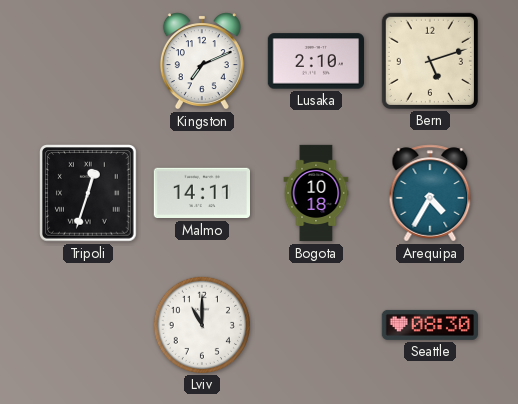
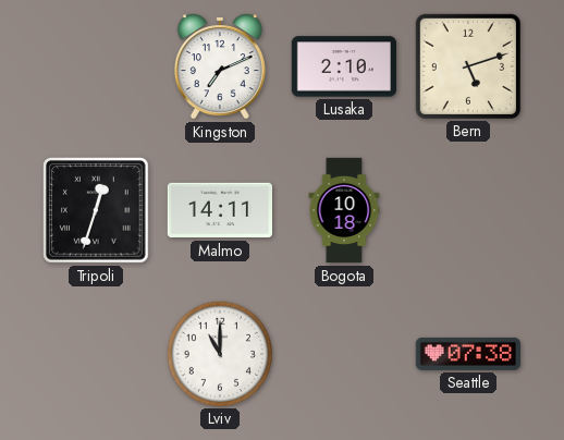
Arequipa: 4:35 -> none (430, 193)
Seattle: 08:30 -> 07:38 (467, 354)
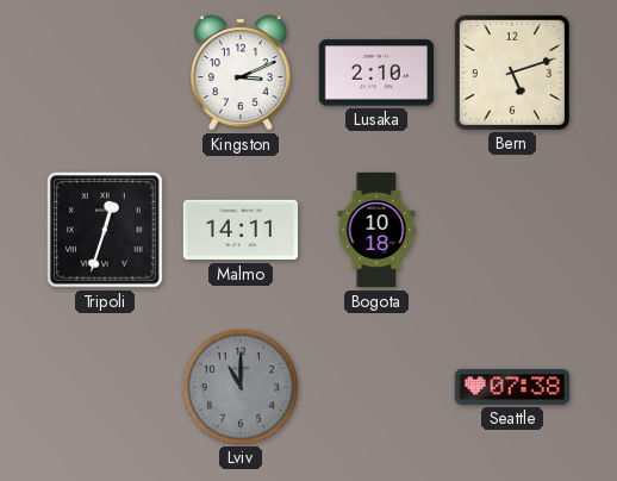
Kingston: 7:11 -> 3:11 (241, 73)
Lviv dial: white -> grey (239, 386)
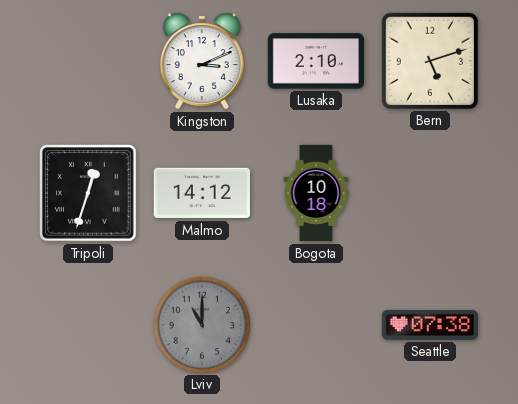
Malmo: 14:11 -> 14:12 (201, 193)
